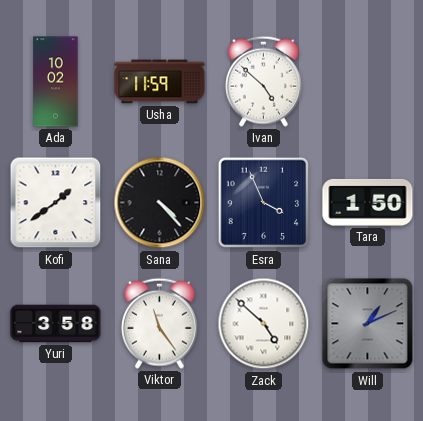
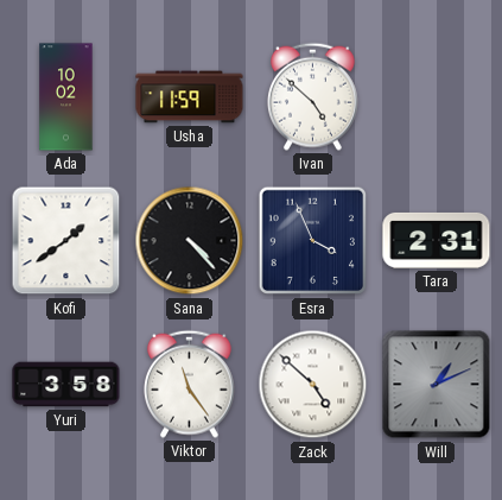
Tara: 1:50 -> 2:31 (437, 240)
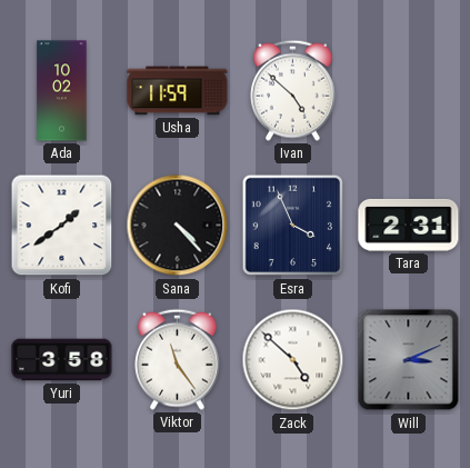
Will: 1:11 -> 3:11 (409, 360)
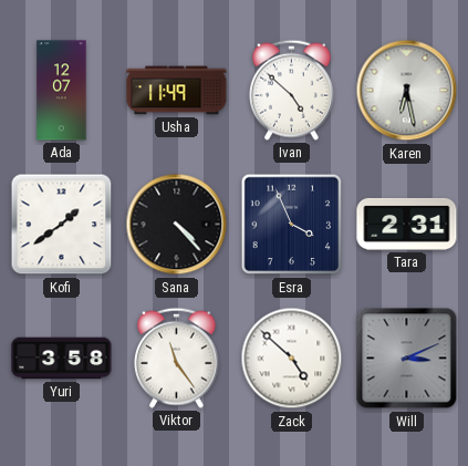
Ada: 10:02 -> 12:07 (62, 91)
Usha: 11:59 -> 11:49 (177, 91)
Karen: none -> 6:28 (407, 91)
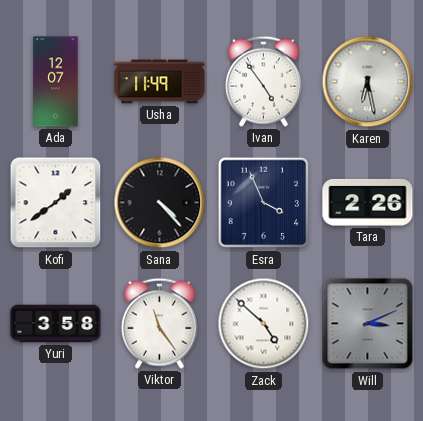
Ivan: 4:52 -> 4:54 (263, 81)
Tara: 2:31 -> 2:26 (368, 202)
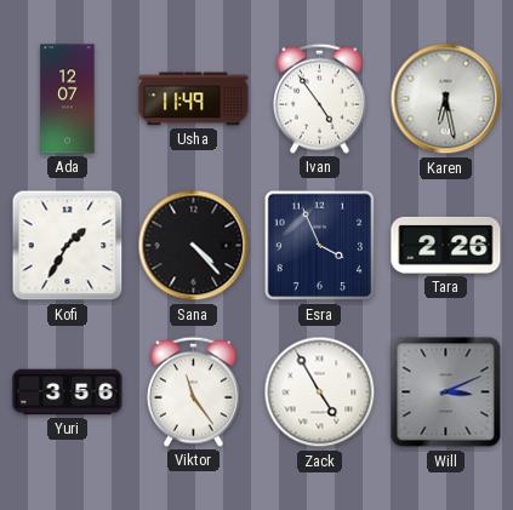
Kofi: 1:39 -> 1:35 (68, 246)
Yuri: 3:58 -> 3:56 (68, 392)
Zack: 4:52 -> 4:55 (320, 392)
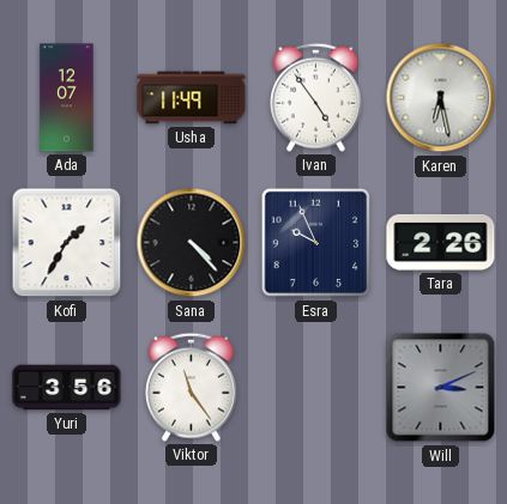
Esra: 3:56 -> 9:56 (316, 243)
Zack: 4:55 -> none (320, 392)
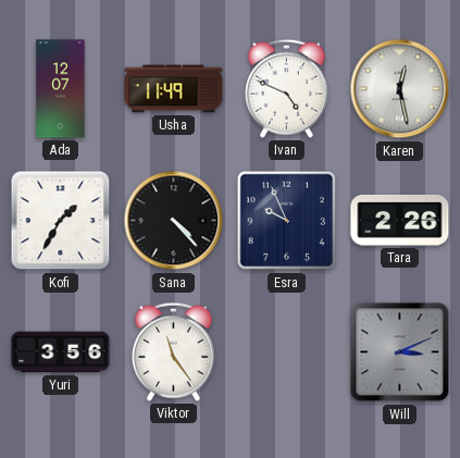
Ivan: 4:54 -> 4:49 (286, 88)
Karen: 6:28 -> 12:28 (400, 89)
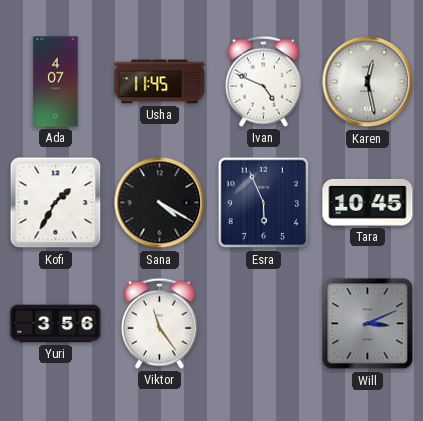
Ada: 12:07 -> 4:07 (56, 82)
Usha: 11:49 -> 11:45 (160, 82)
Sana: 4:23 -> 4:20 (160, 203)
Esra: 9:56 -> 5:56 (264, 203)
Tara: 2:26 -> 10:45 (368, 202)
